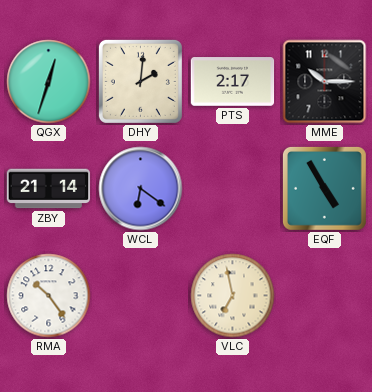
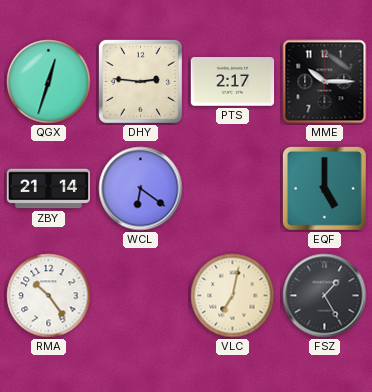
DHY: 2:01 -> 2:46 (140, 81)
EQF: 4:55 -> 5:00 (324, 188)
VLC: 6:58 -> 7:02 (233, 296)
FSZ: none -> 1:25 (325, 296)
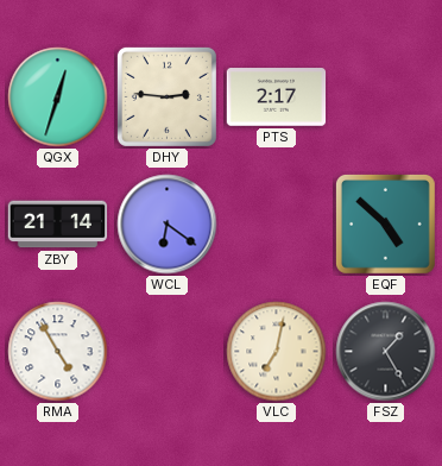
MME: 10:15 -> none (325, 82)
EQF: 5:00 -> 4:52 (385, 223)
RMA: 10:24 -> 4:55 (58, 352)
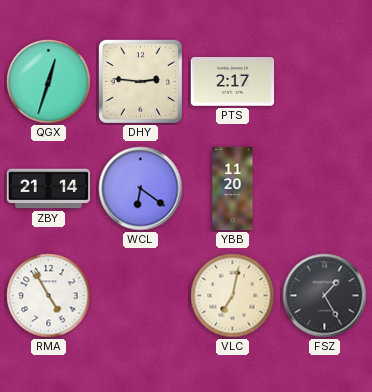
YBB: none -> 11:20 (233, 189)
EQF: 4:52 -> none (385, 223)
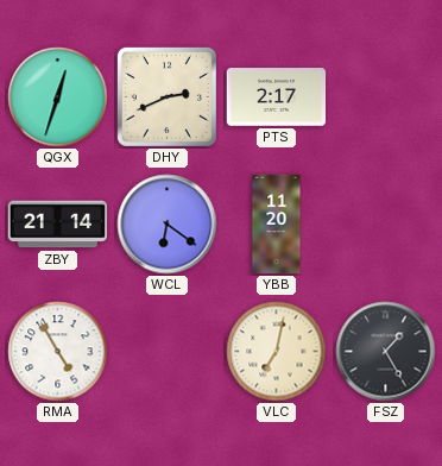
DHY: 2:46 -> 2:41 (166, 96)
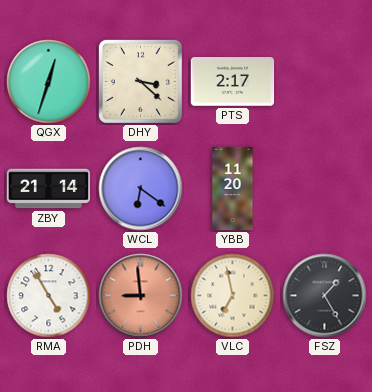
DHY: 2:41 -> 3:22 (140, 81)
PDH: none -> 8:59 (141, 296)
VLC: 7:02 -> 6:58 (233, 296)
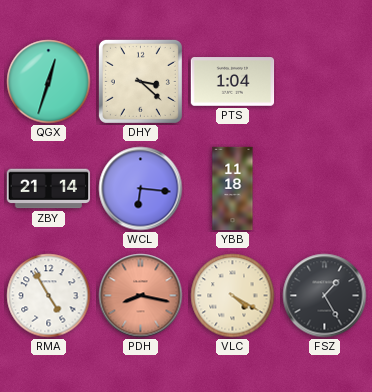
PTS: 2:17 -> 1:04 (233, 82)
WCL: 6:21 -> 6:16 (141, 189)
YBB: 11:20 -> 11:18 (233, 189)
PDH: 8:59 -> 8:17 (141, 296)
VLC: 6:58 -> 4:20 (233, 296)
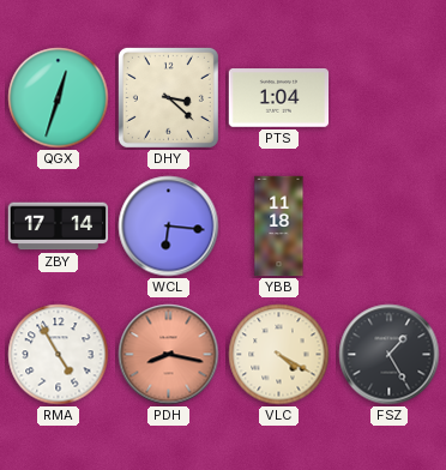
ZBY: 21:14 -> 17:14 (59, 227)
